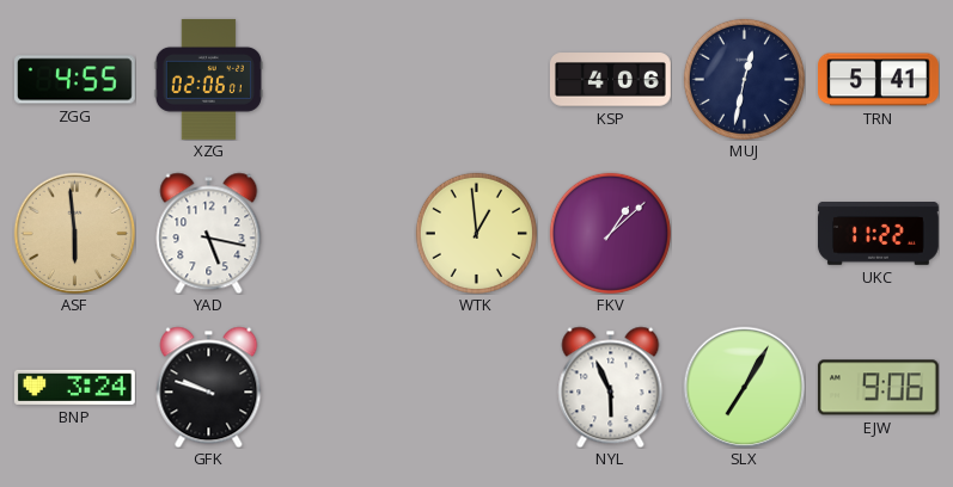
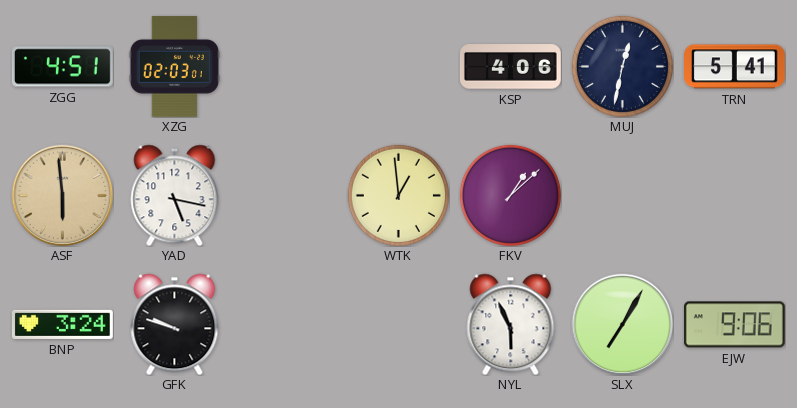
ZGG: 4:55 -> 4:51 (62, 67)
XZG: 02:06 -> 02:03 (174, 66)
UKC: 11:22 -> none (878, 234)
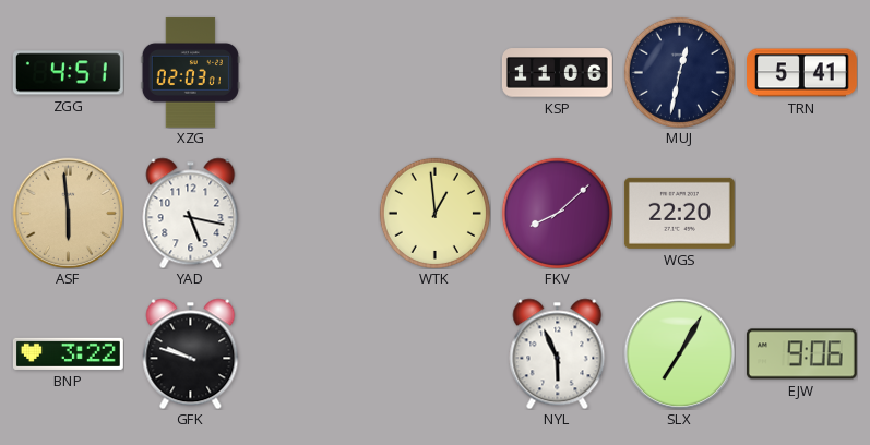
KSP: 4:06 -> 11:06 (557, 73)
FKV: 1:08 -> 8:08 (557, 213)
WGS: none -> 22:20 (679, 213)
BNP: 3:24 -> 3:22 (68, 353)
